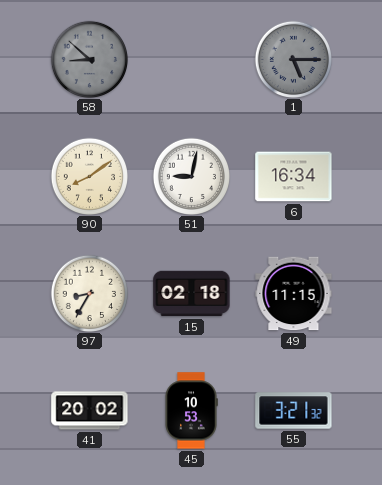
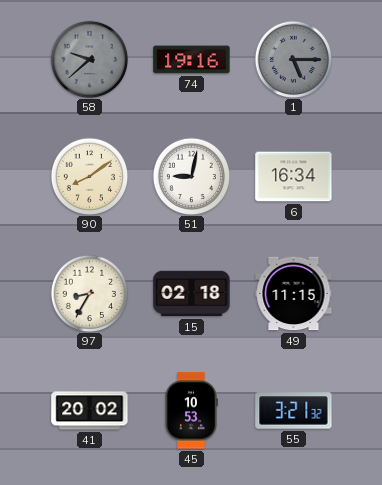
58: 8:52 -> 9:38 (89, 59)
74: none -> 19:16 (192, 60)
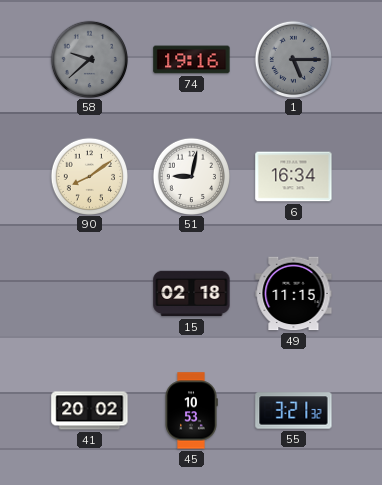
97: 8:35 -> none (89, 293)
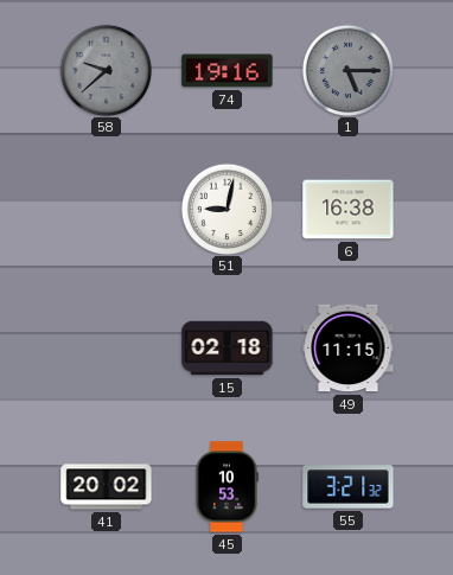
90: 8:09 -> none (89, 176)
6: 16:34 -> 16:38 (349, 210)
